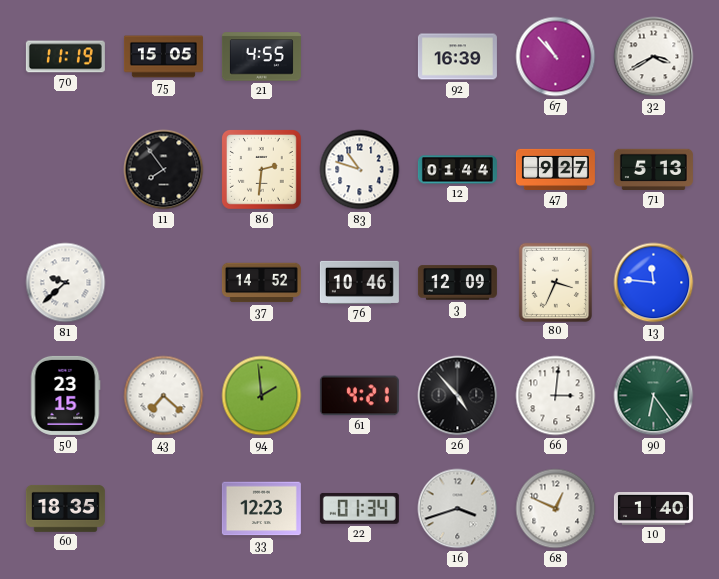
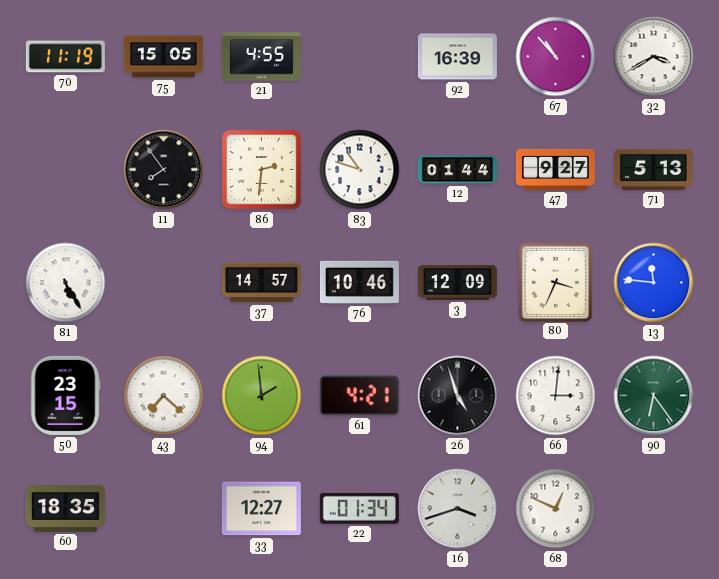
81: 9:38 -> 5:25 (66, 283)
37: 14:52 -> 14:57 (261, 283)
26: 4:53 -> 4:57 (458, 396)
33: 12:23 -> 12:27 (261, 509)
10: 1:40 -> none (653, 509)
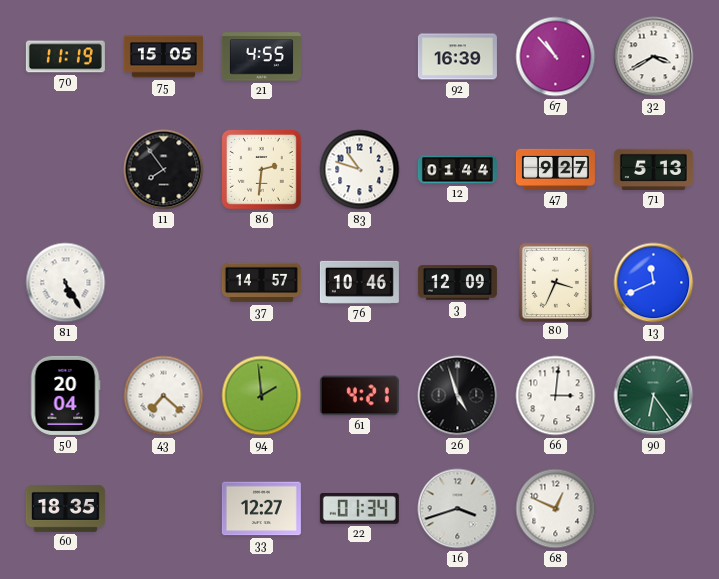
13: 11:46 -> 11:41 (654, 283)
50: 23:15 -> 20:04 (65, 395)
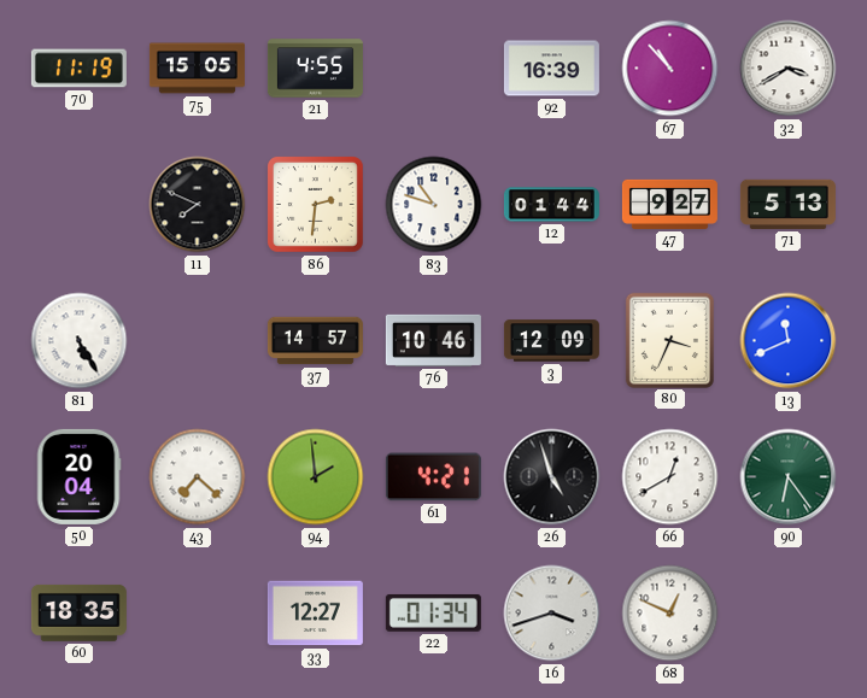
11: 7:54 -> 7:49 (198, 205)
66: 3:01 -> 12:40 (670, 477)
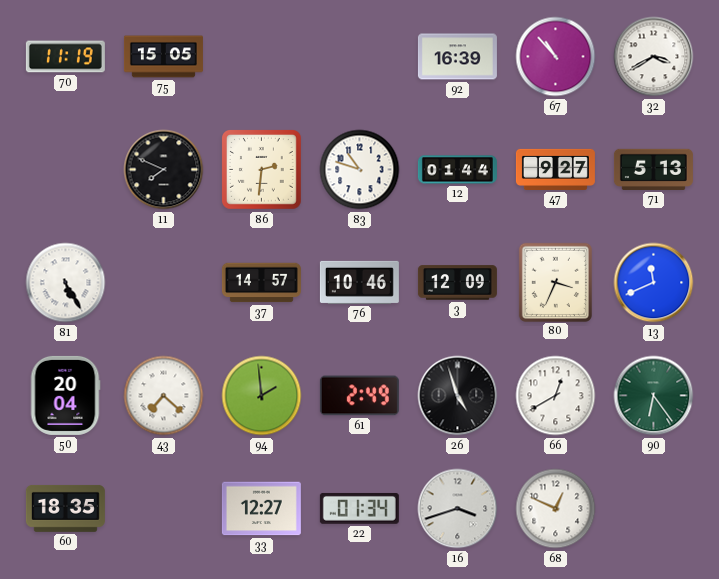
21: 4:55 -> none (315, 69)
61: 4:21 -> 2:49 (359, 396)
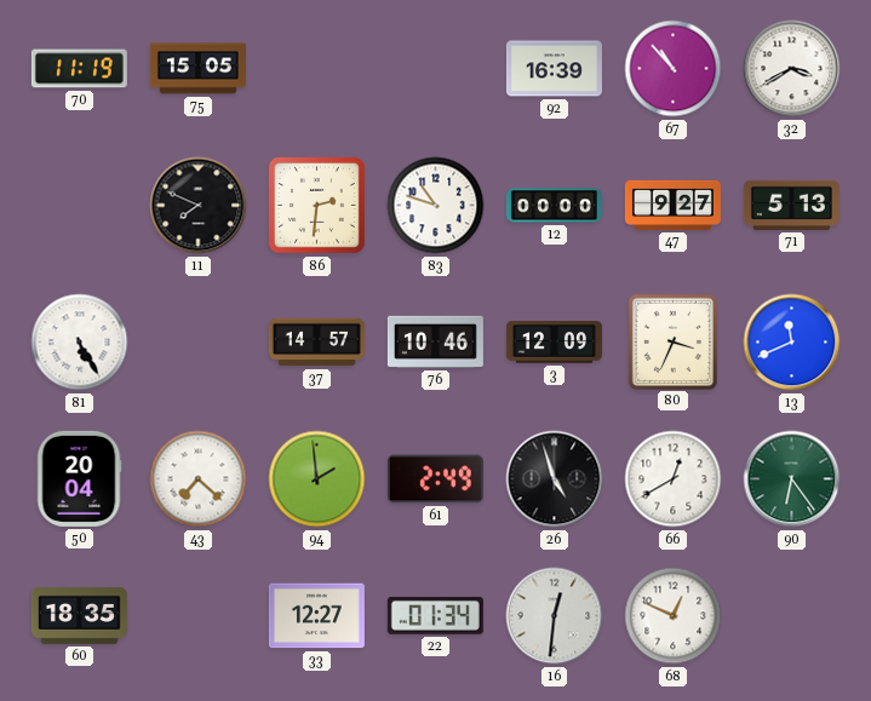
12: 01:44 -> 00:00 (554, 206)
16: 3:42 -> 12:31 (555, 616)
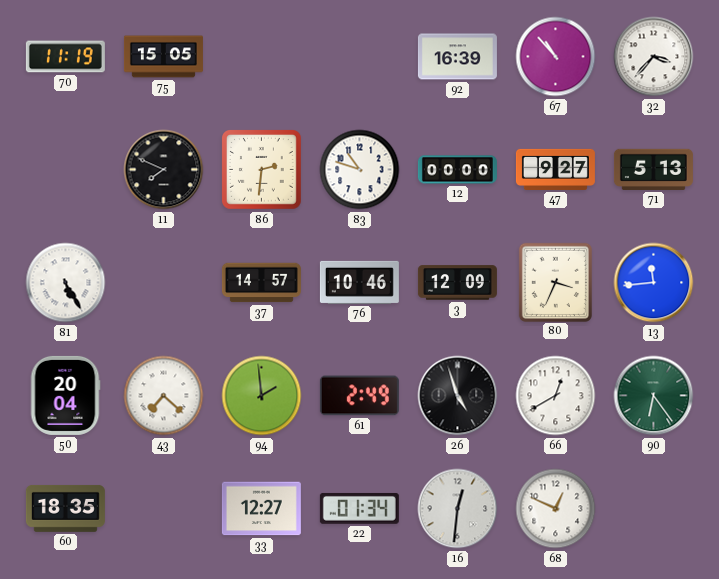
32: 3:40 -> 3:37 (654, 57)
13: 11:41 -> 11:44 (654, 283)
